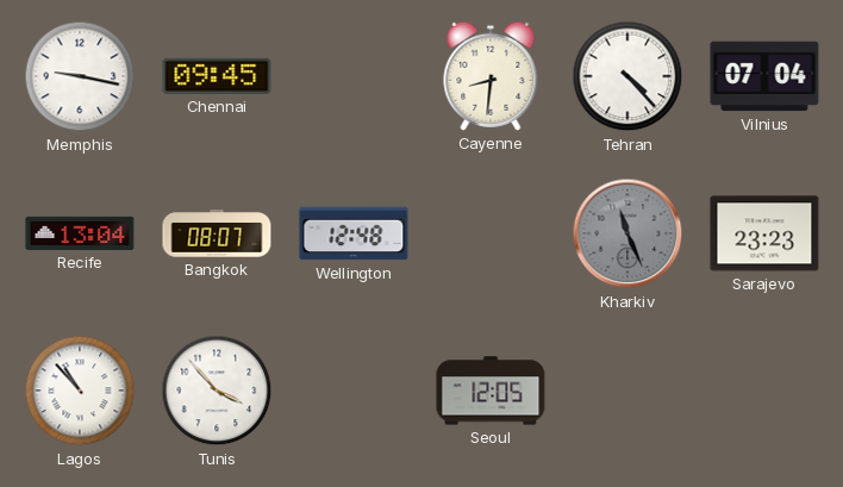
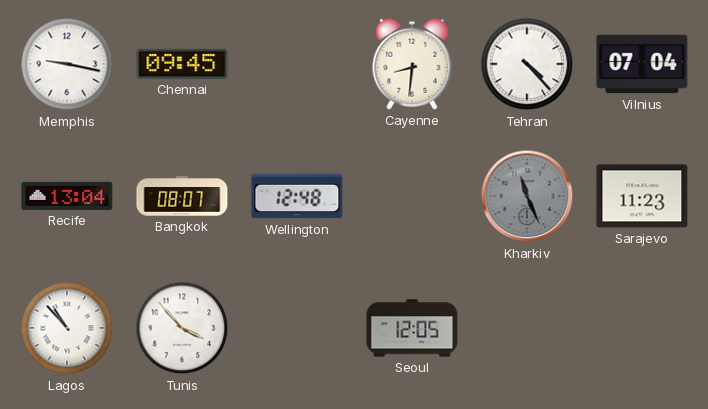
Sarajevo: 23:23 -> 11:23 (642, 196)
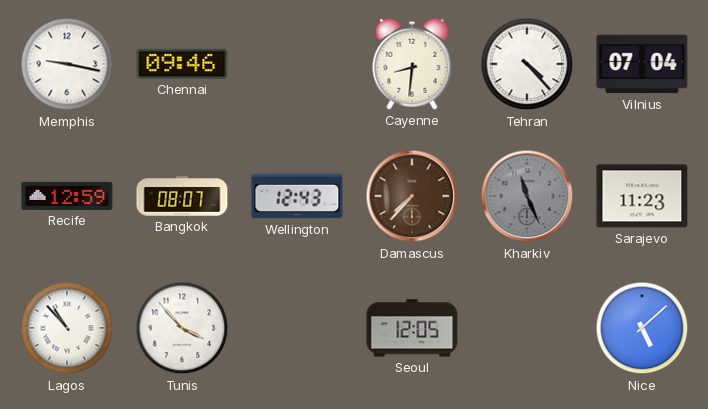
Chennai: 09:45 -> 09:46 (182, 64)
Recife: 13:04 -> 12:59 (67, 196)
Wellington: 12:48 -> 12:43 (297, 196)
Damascus: none -> 7:37 (412, 196)
Nice: none -> 5:08 (642, 328)
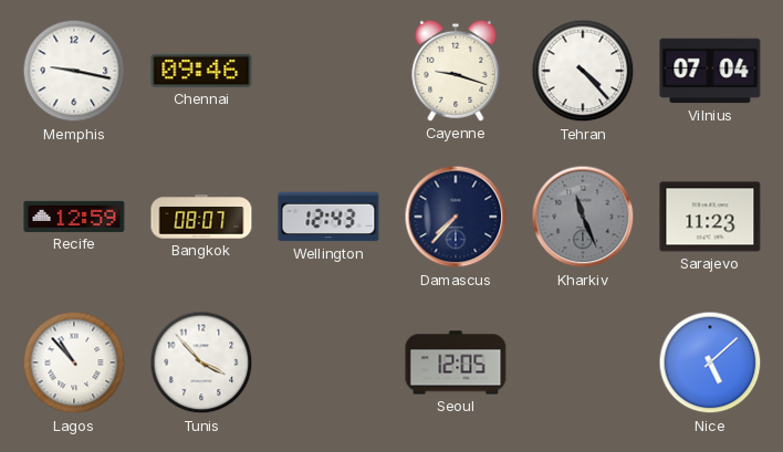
Cayenne: 8:31 -> 9:18 (456, 71)
Damascus dial: brown -> navy (456, 217)
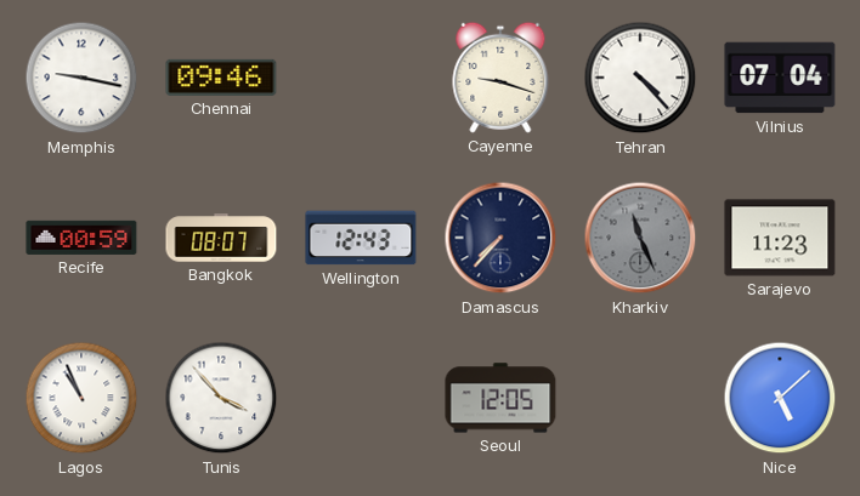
Recife: 12:59 -> 00:59 (81, 238)
Lagos: 10:53 -> 10:56 (81, 398)
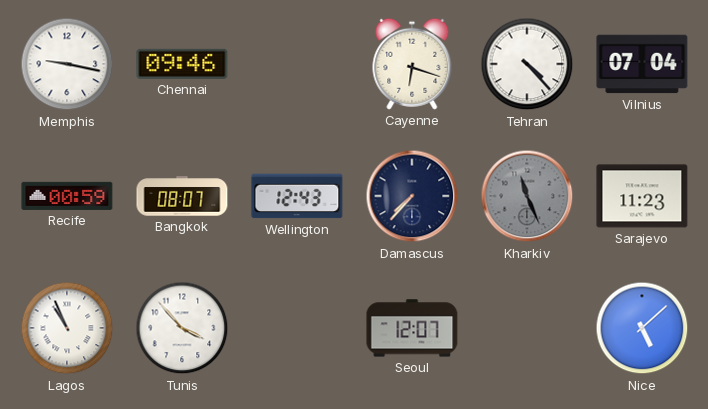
Cayenne: 9:18 -> 6:18 (412, 64)
Seoul: 12:05 -> 12:07 (412, 328)
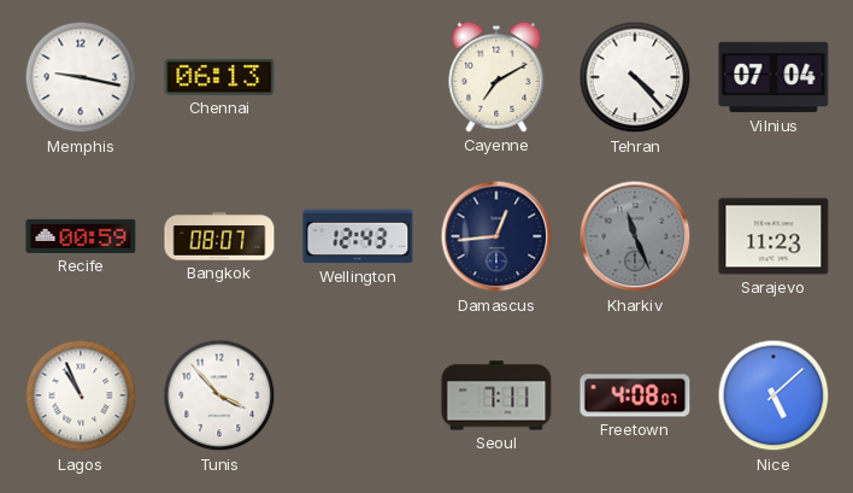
Chennai: 09:46 -> 06:13 (219, 77)
Cayenne: 6:18 -> 7:10 (496, 77)
Damascus: 7:37 -> 12:44 (496, 236)
Seoul: 12:07 -> 7:11 (496, 395)
Freetown: none -> 4:08 (635, 395)
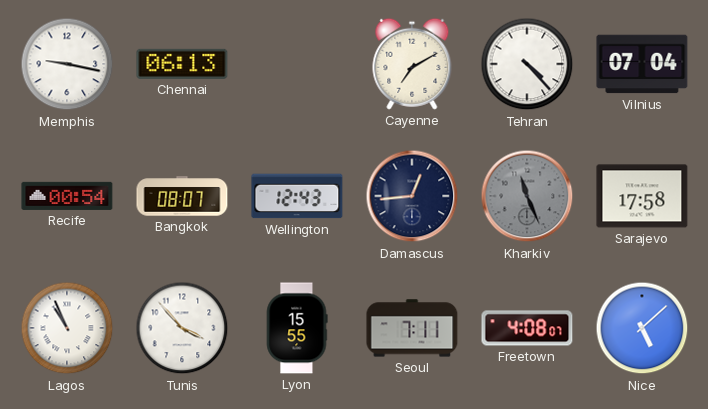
Recife: 00:59 -> 00:54 (67, 196)
Sarajevo: 11:23 -> 17:58 (642, 196)
Lyon: none -> 15:55 (297, 328)
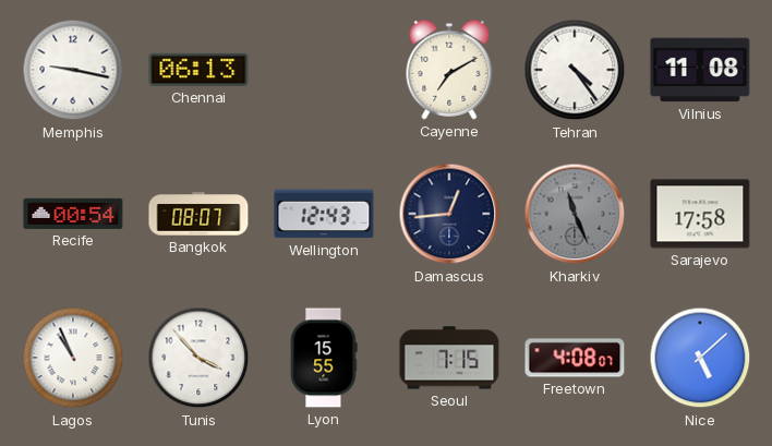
Tehran: 4:23 -> 4:24 (575, 70)
Vilnius: 07:04 -> 11:08 (700, 70)
Seoul: 7:11 -> 7:15 (449, 358)
